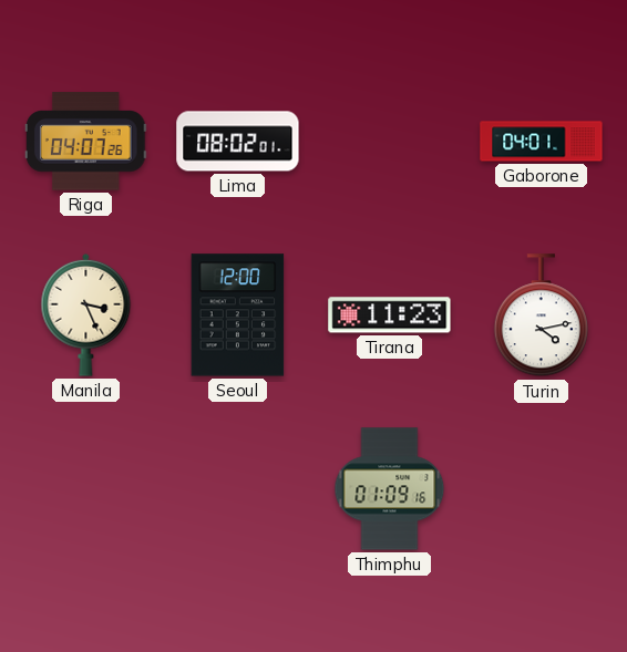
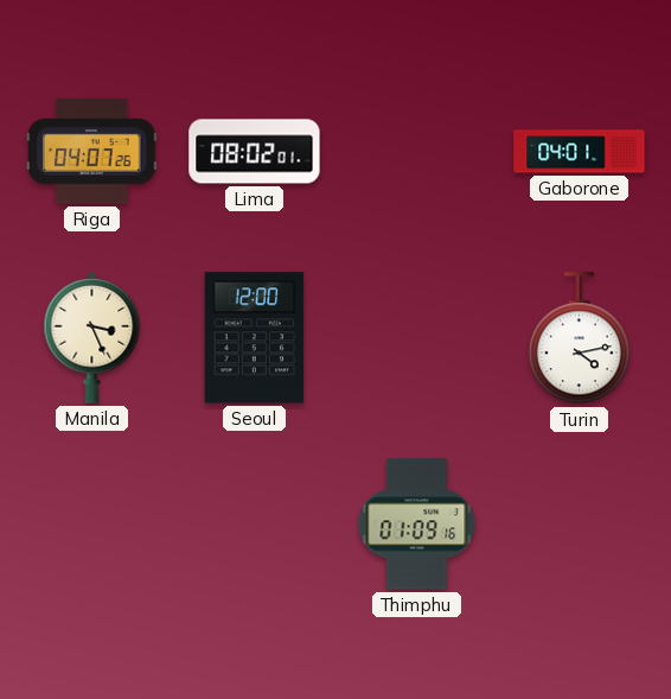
Tirana: 11:23 -> none (390, 315)
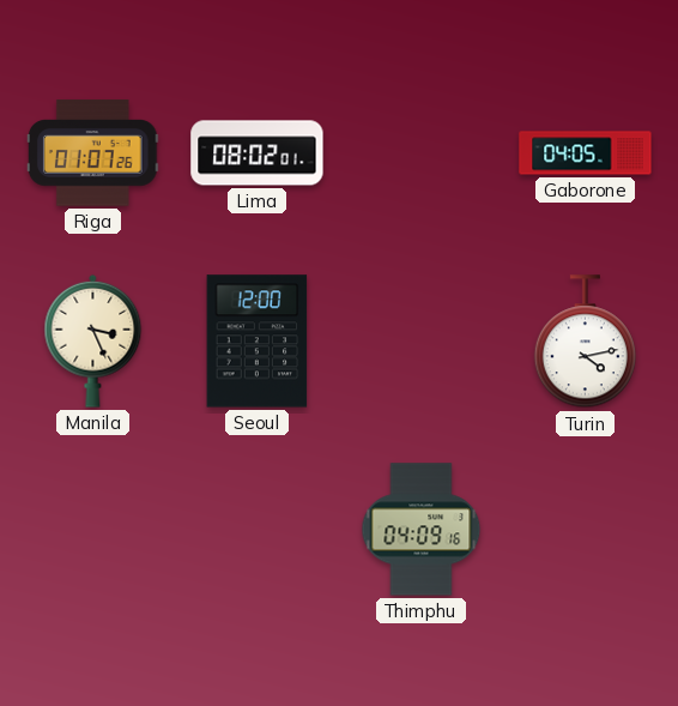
Riga: 04:07 -> 01:07 (93, 153)
Gaborone: 04:01 -> 04:05 (586, 153)
Thimphu: 01:09 -> 04:09 (422, 530)
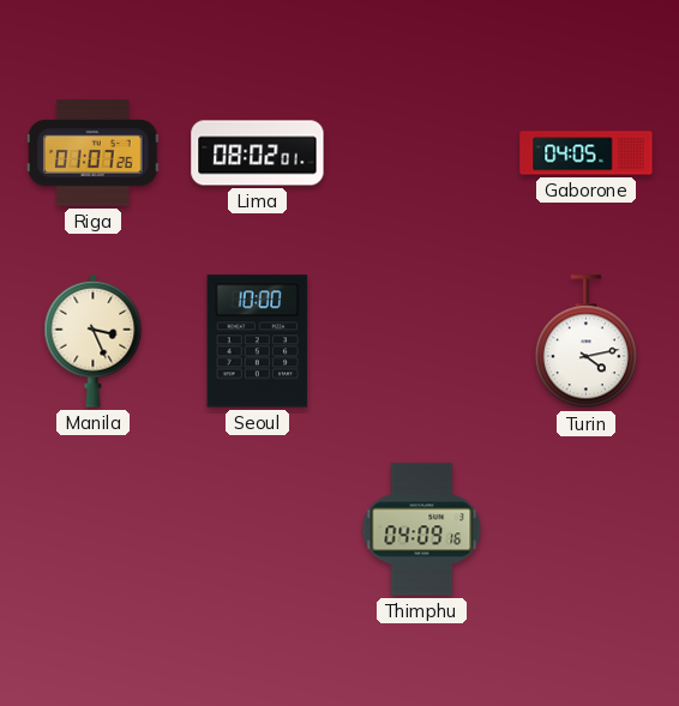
Seoul: 12:00 -> 10:00 (258, 342)
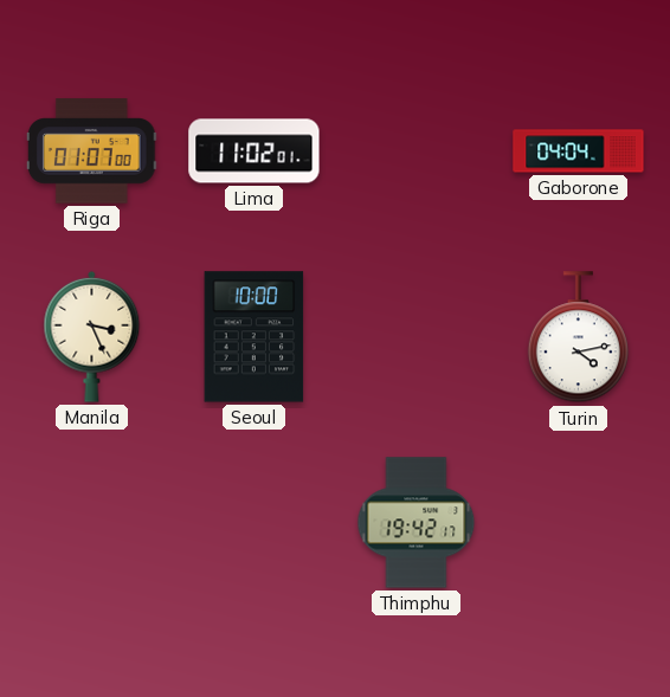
Riga: 01:07:26 -> 01:07:00 (92, 151)
Lima: 08:02 -> 11:02 (255, 151)
Gaborone: 04:05 -> 04:04 (579, 151)
Thimphu: 04:09 -> 19:42 (417, 523)
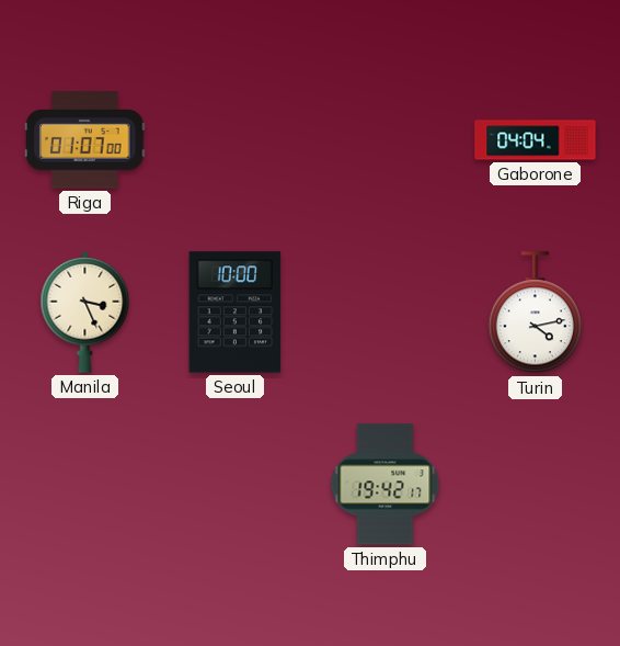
Lima: 11:02 -> none (255, 151)
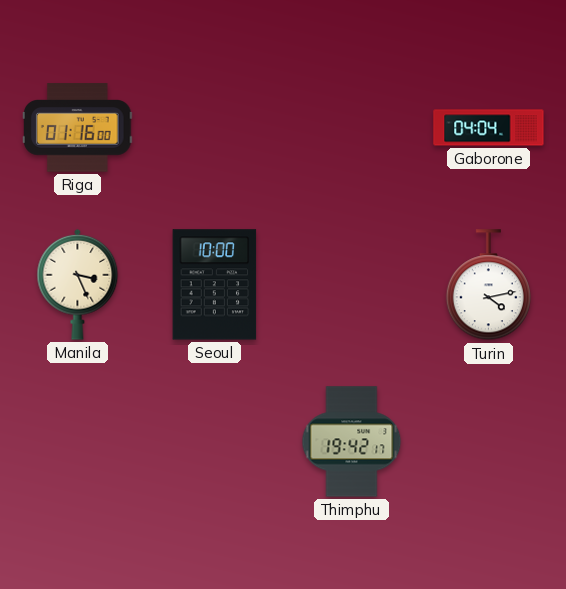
Riga: 01:07 -> 01:16 (78, 128)
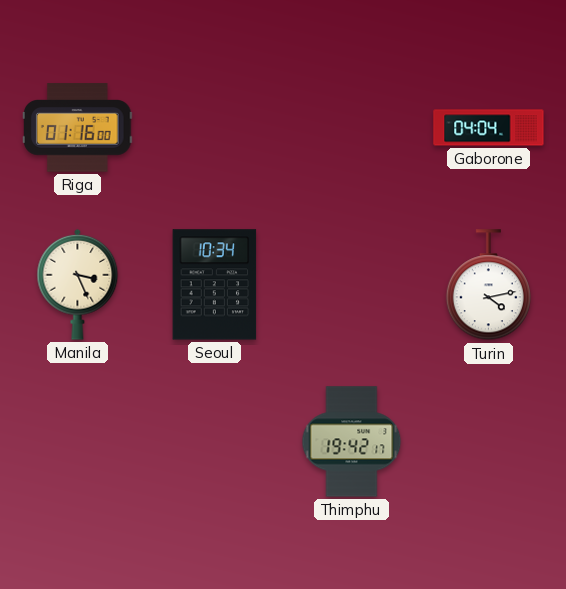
Seoul: 10:00 -> 10:34 (215, 285)
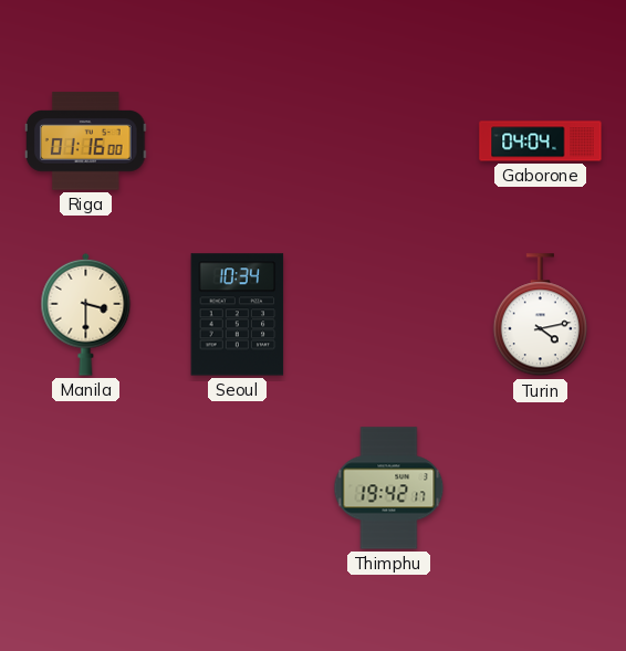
Manila: 3:26 -> 3:30 (86, 314)
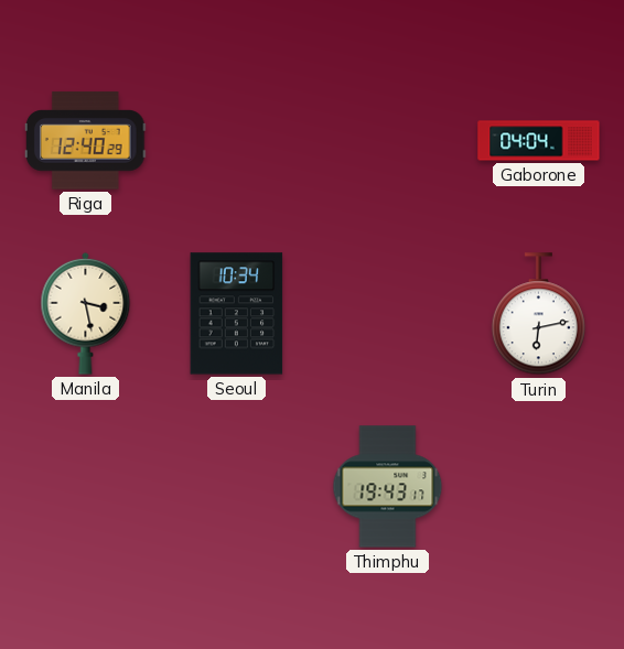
Riga: 01:16 -> 12:40 (86, 141)
Manila: 3:30 -> 3:28 (86, 313)
Turin: 4:13 -> 6:13 (538, 314)
Thimphu: 19:42 -> 19:43 (388, 487)
